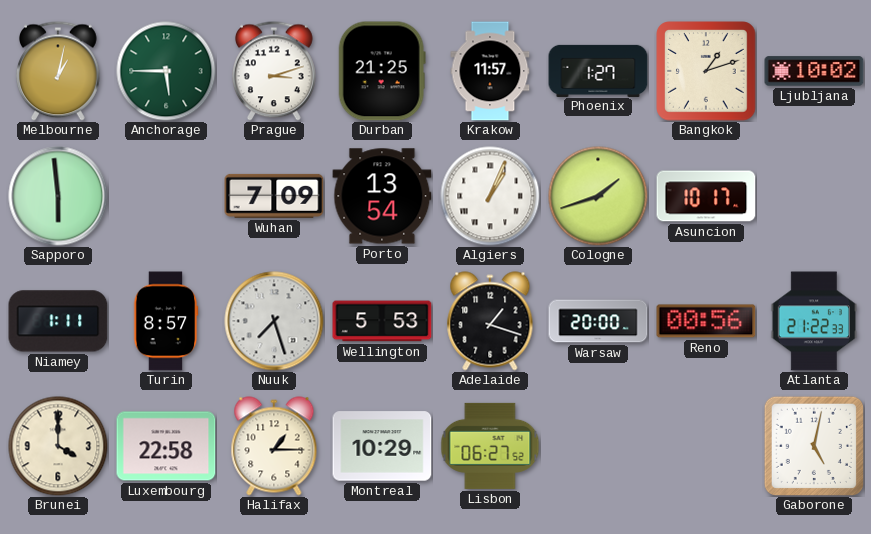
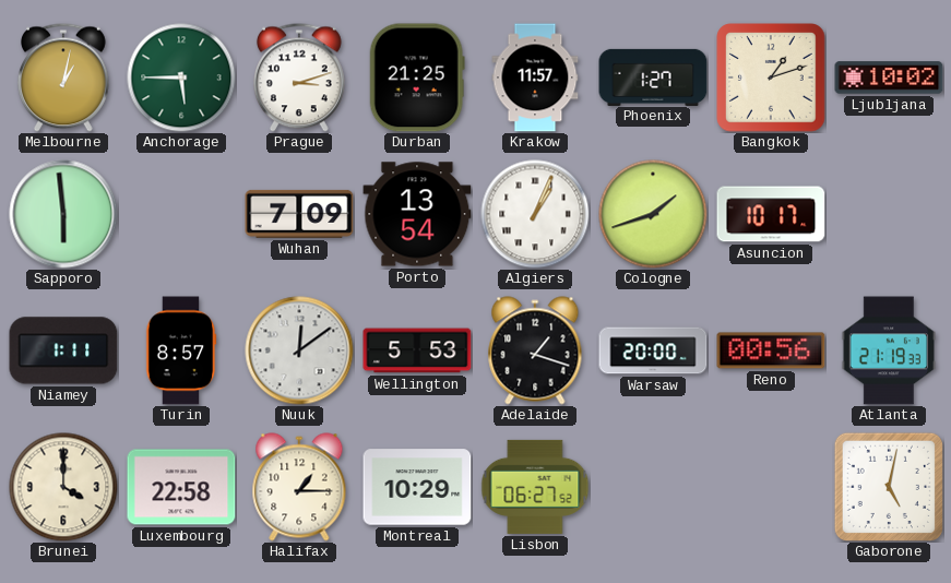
Nuuk: 7:27 -> 12:09 (299, 350)
Atlanta: 21:22 -> 21:19 (888, 350)
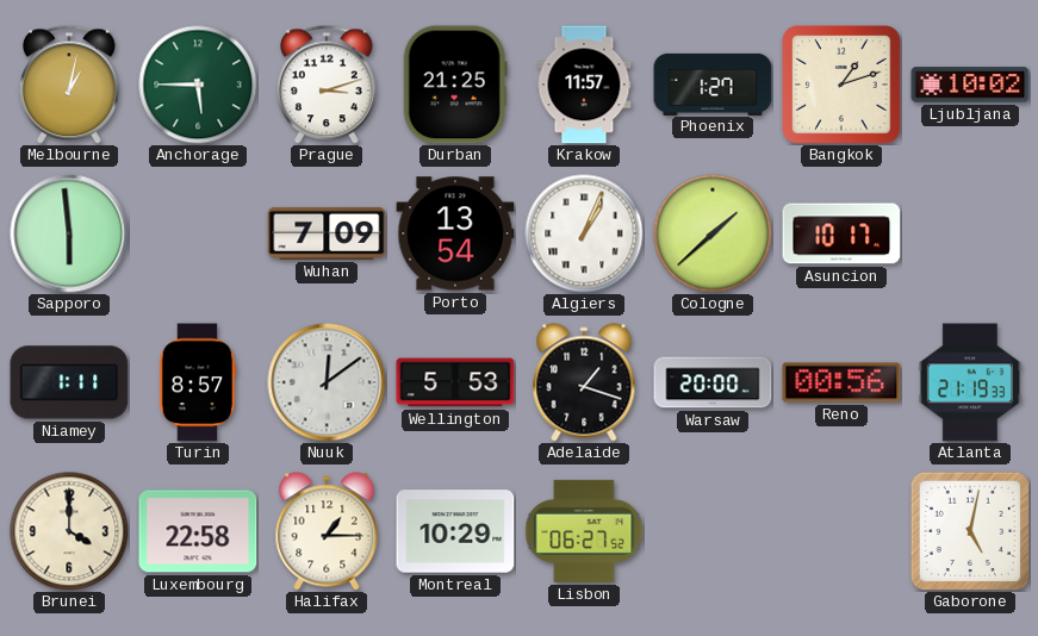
Cologne: 1:42 -> 1:38 (713, 233)
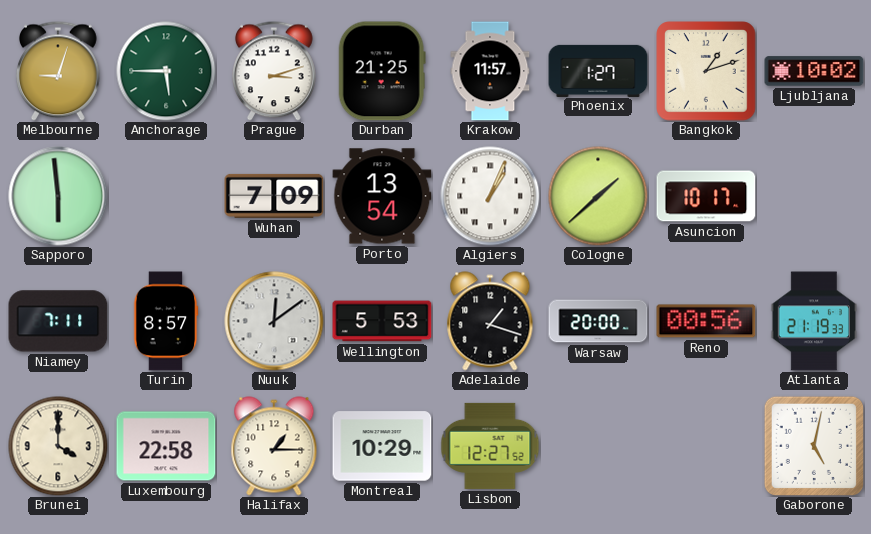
Melbourne: 1:02 -> 9:03 (58, 71)
Niamey: 1:11 -> 7:11 (58, 321)
Lisbon: 06:27 -> 12:27 (490, 446)
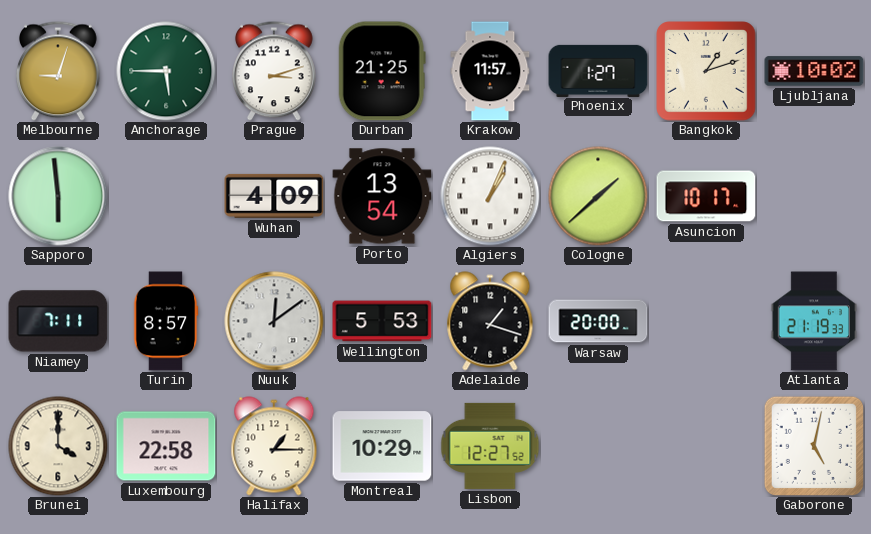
Wuhan: 7:09 -> 4:09 (274, 196)
Reno: 00:56 -> none (706, 321)
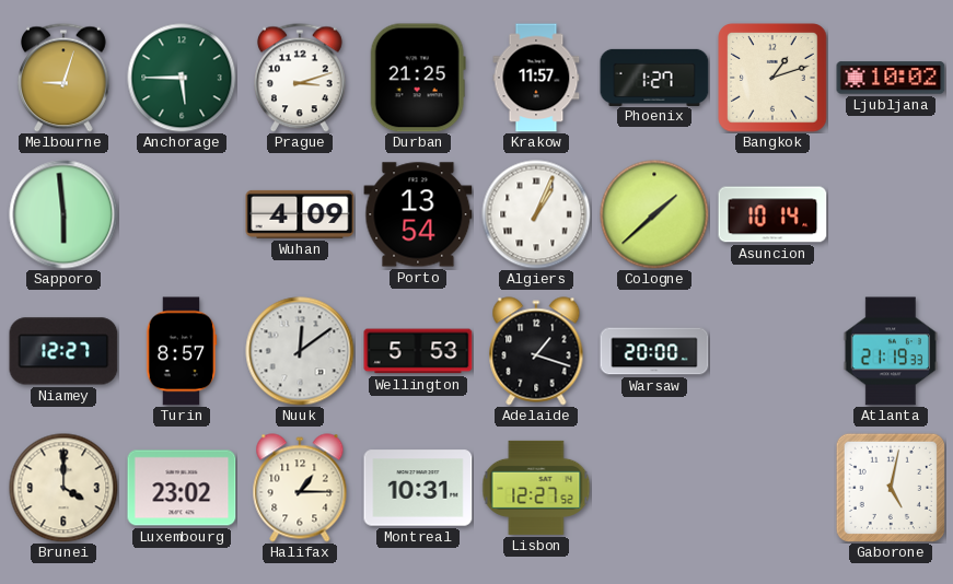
Asuncion: 10:17 -> 10:14 (772, 214)
Niamey: 7:11 -> 12:27 (63, 351)
Luxembourg: 22:58 -> 23:02 (182, 488)
Montreal: 10:29 -> 10:31 (418, 488)
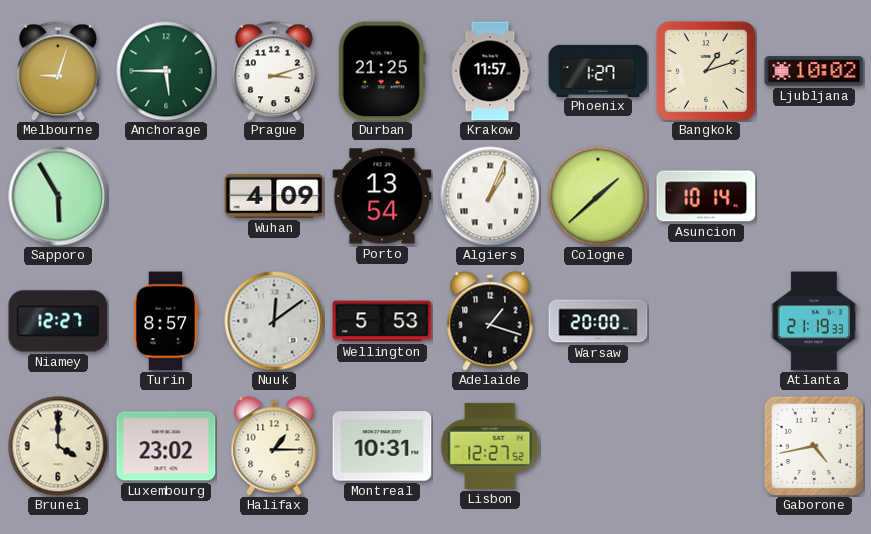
Sapporo: 5:59 -> 5:55 (58, 196)
Gaborone: 5:02 -> 4:43 (814, 446)
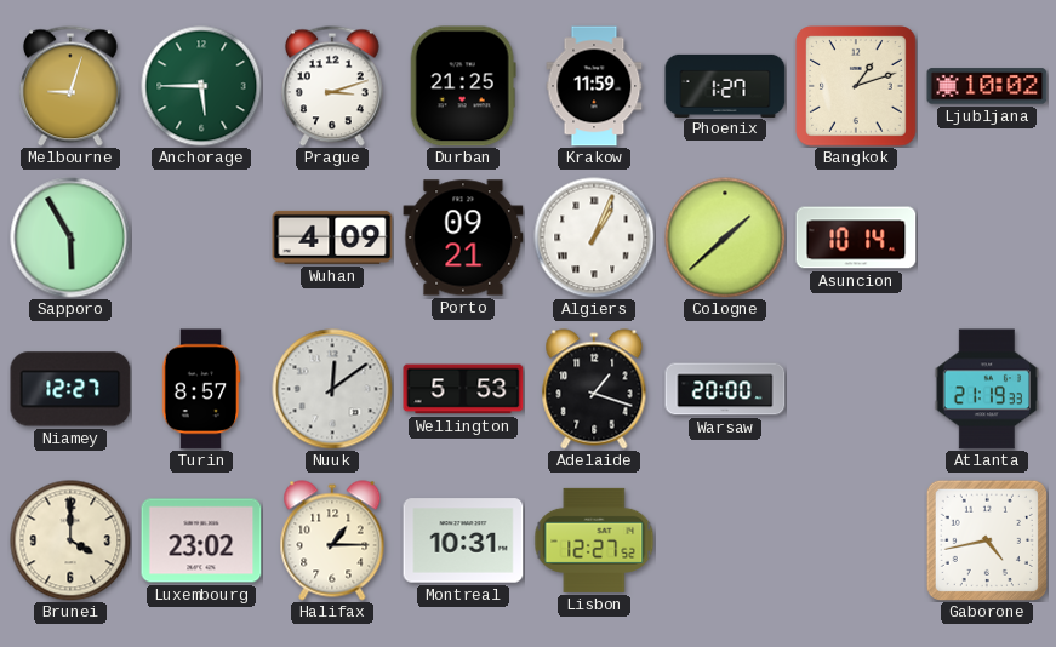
Krakow: 11:57 -> 11:59 (594, 86)
Porto: 13:54 -> 09:21 (463, 237)
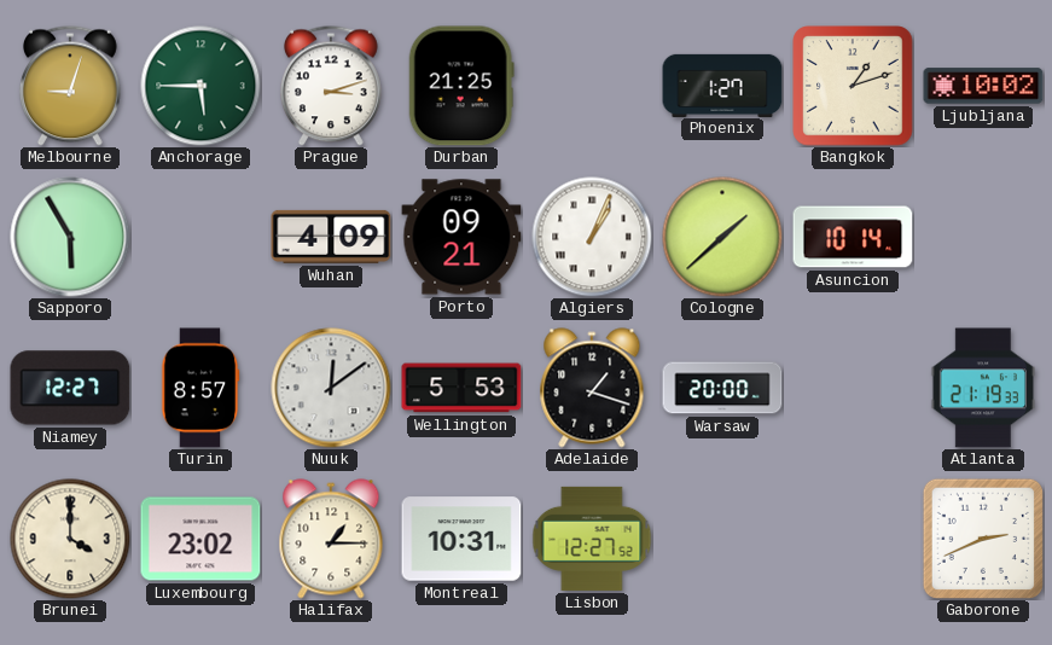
Krakow: 11:59 -> none (594, 86)
Gaborone: 4:43 -> 2:41 (983, 539)
